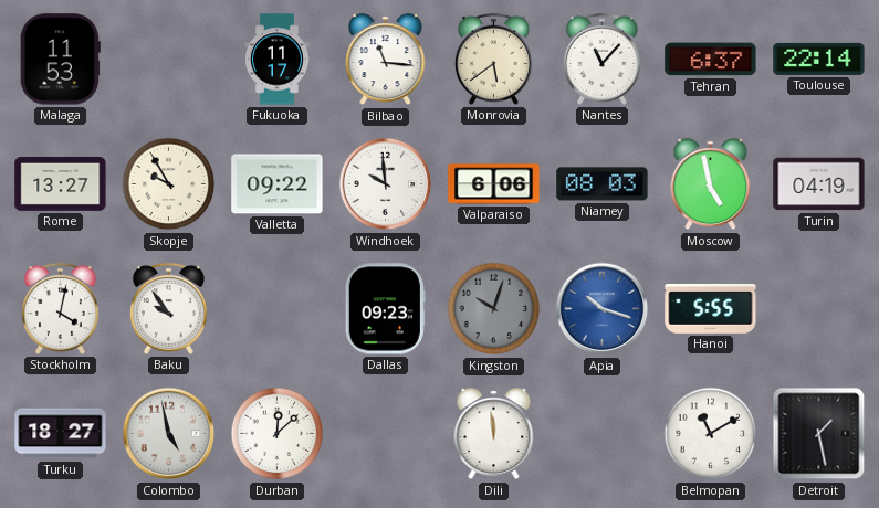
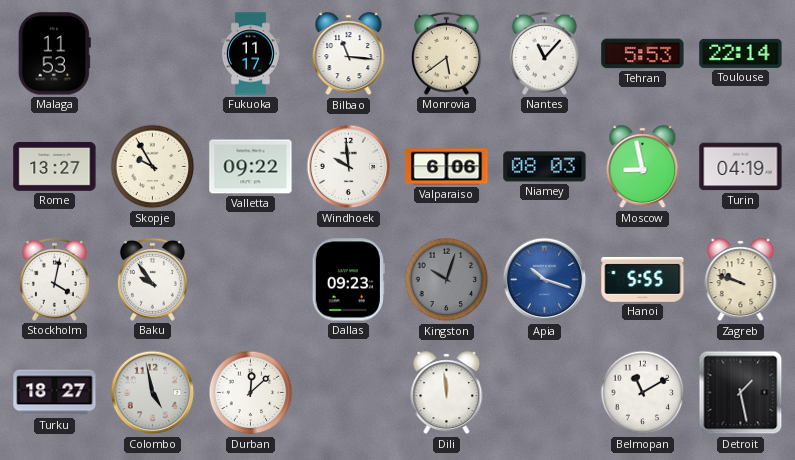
Tehran: 6:37 -> 5:53 (643, 54)
Moscow: 4:58 -> 8:58 (643, 167)
Zagreb: none -> 9:48 (741, 280)
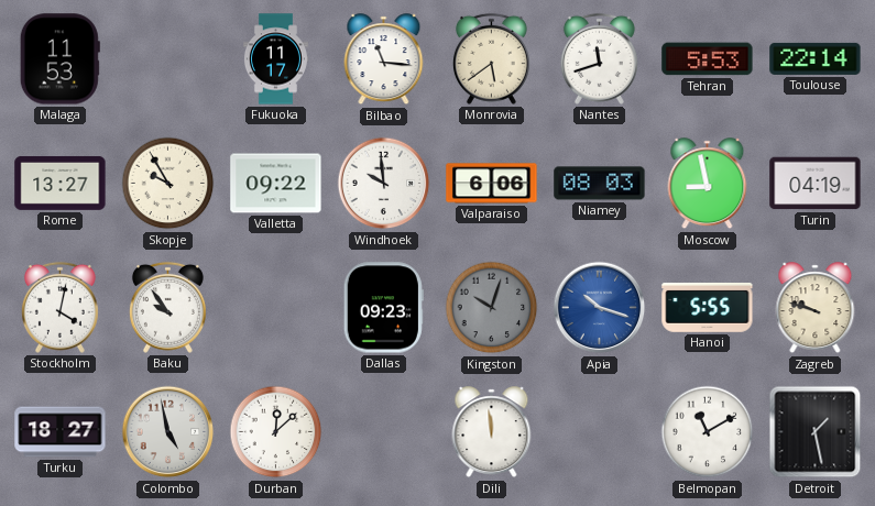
Nantes: 11:07 -> 11:42 (599, 58)
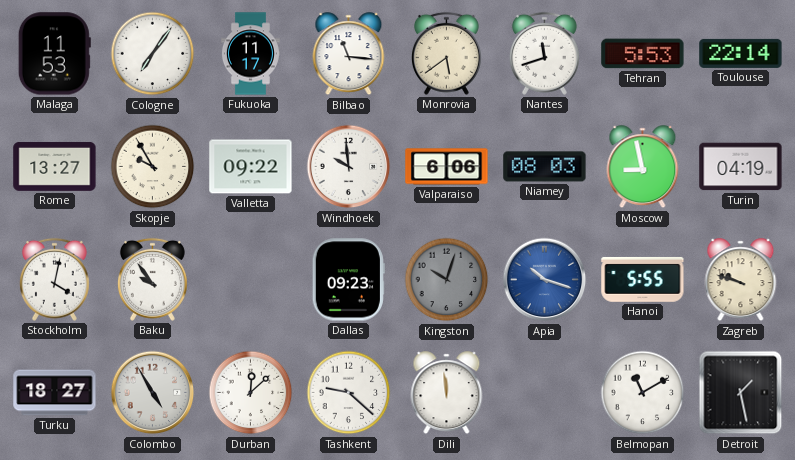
Cologne: none -> 7:06 (153, 54)
Colombo: 4:58 -> 4:55 (153, 393)
Tashkent: none -> 9:22 (349, 393)
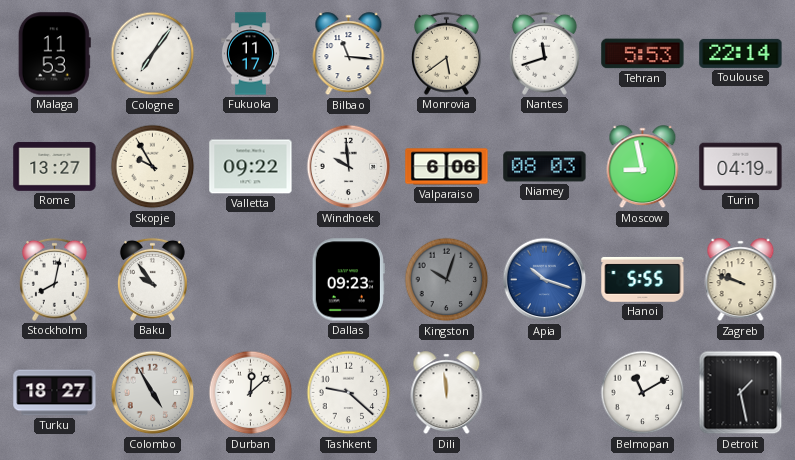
Stockholm: 4:02 -> 8:02 (54, 279)
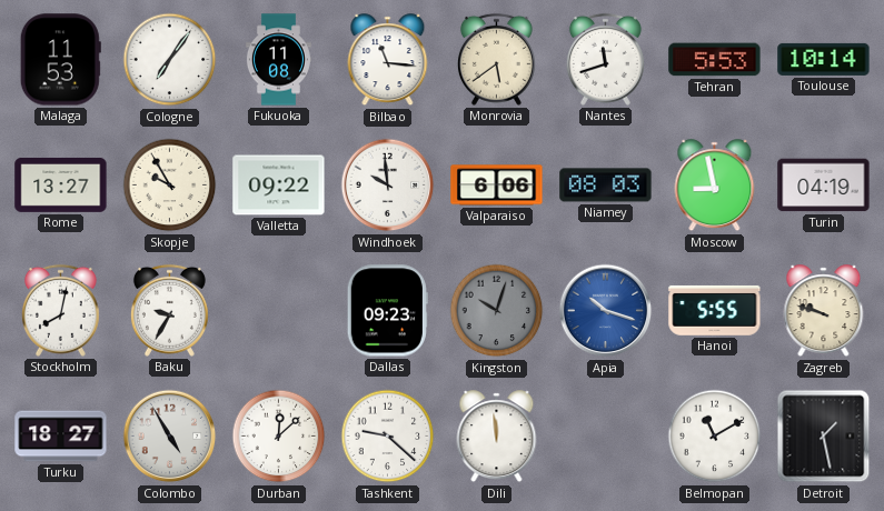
Fukuoka: 11:17 -> 11:08 (278, 60)
Toulouse: 22:14 -> 10:14 (824, 59)
Baku: 9:54 -> 9:35 (169, 310)
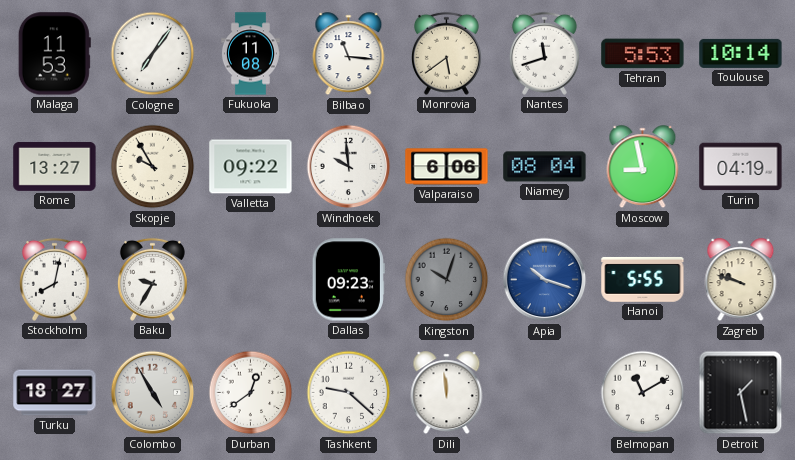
Niamey: 08:03 -> 08:04 (545, 167)
Durban: 12:08 -> 12:39 (251, 393)
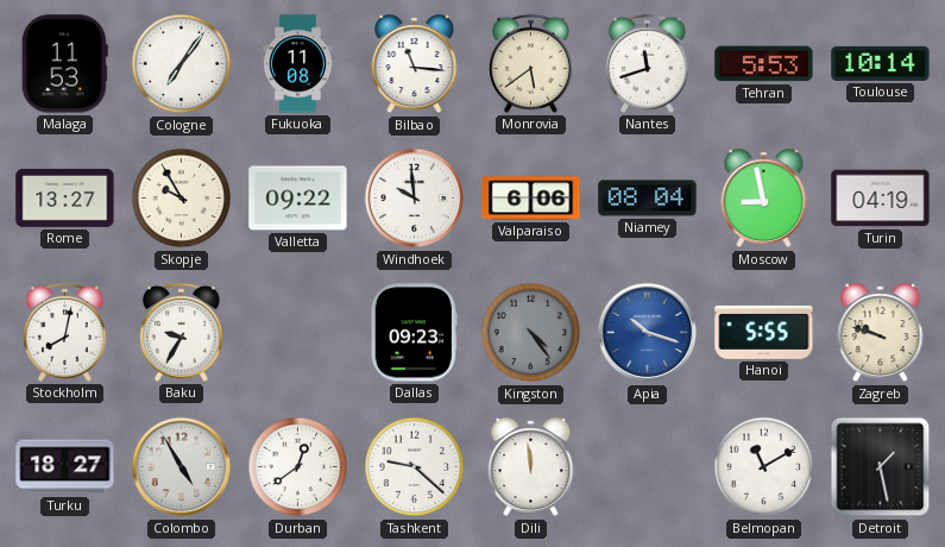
Kingston: 10:03 -> 4:24 (531, 333)
